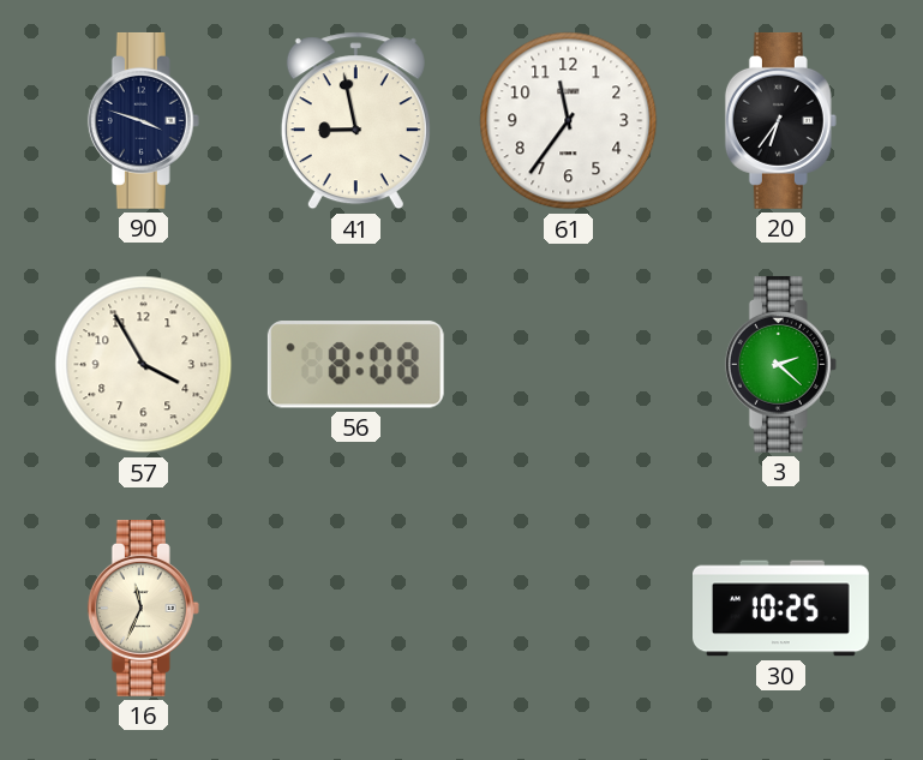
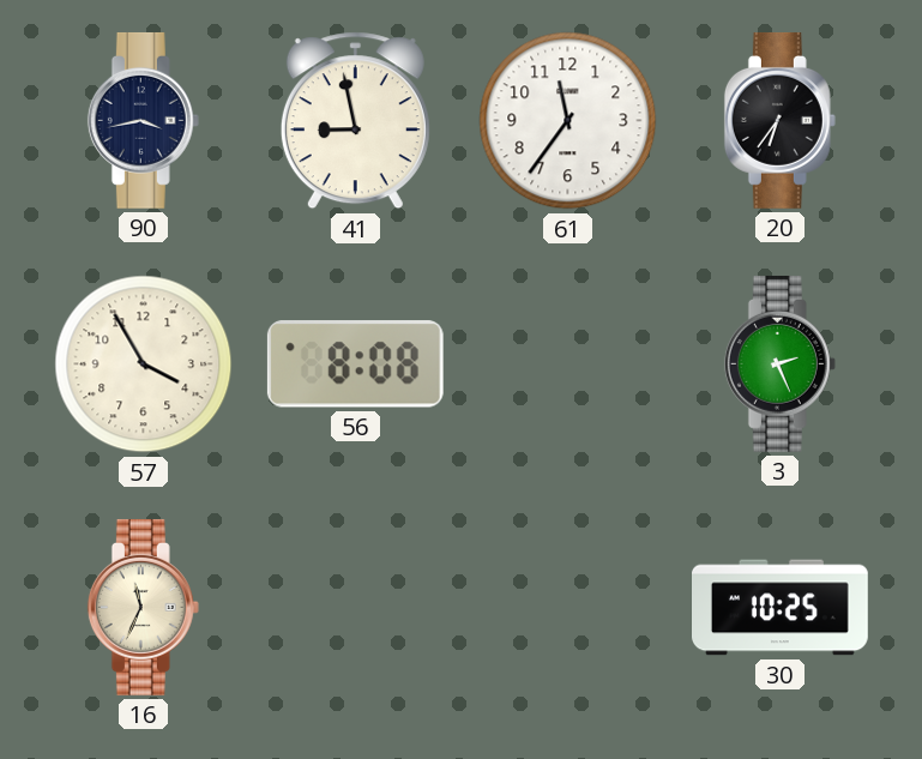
90: 3:48 -> 3:43 (143, 120)
3: 2:22 -> 2:26 (779, 363)
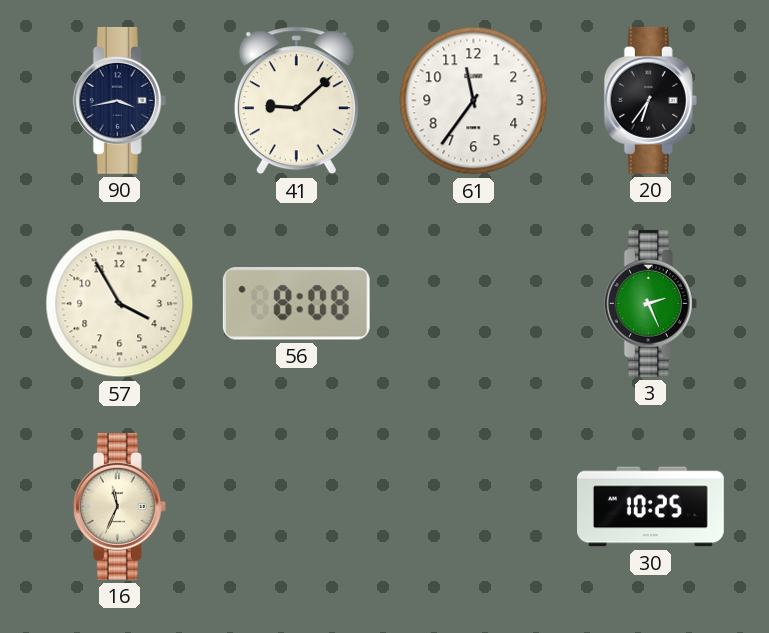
41: 8:58 -> 9:08 (296, 101)
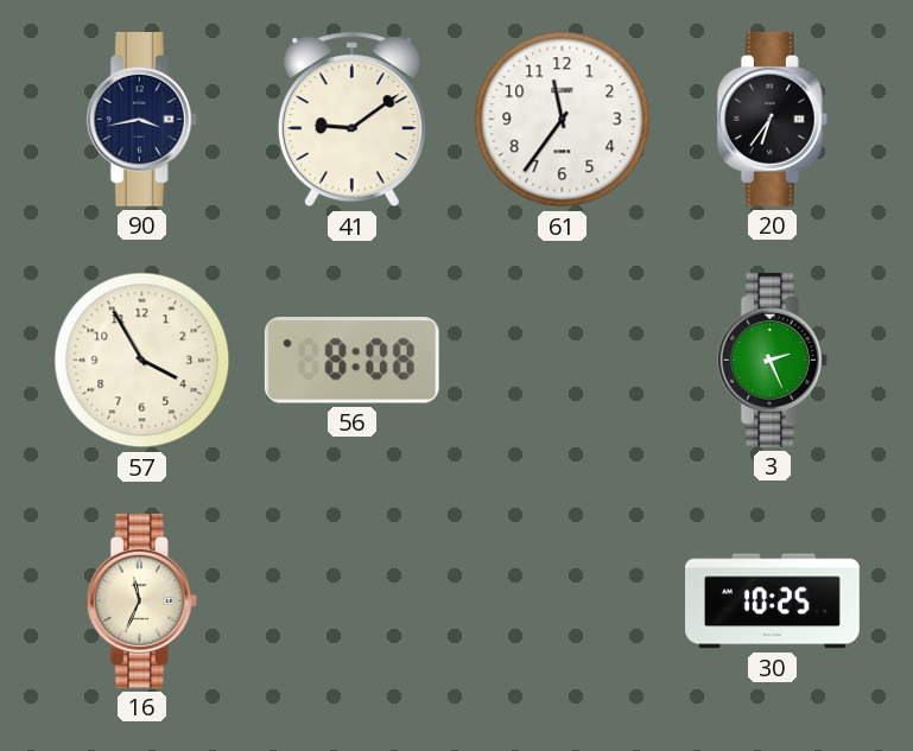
41: 9:08 -> 9:09 (351, 120)
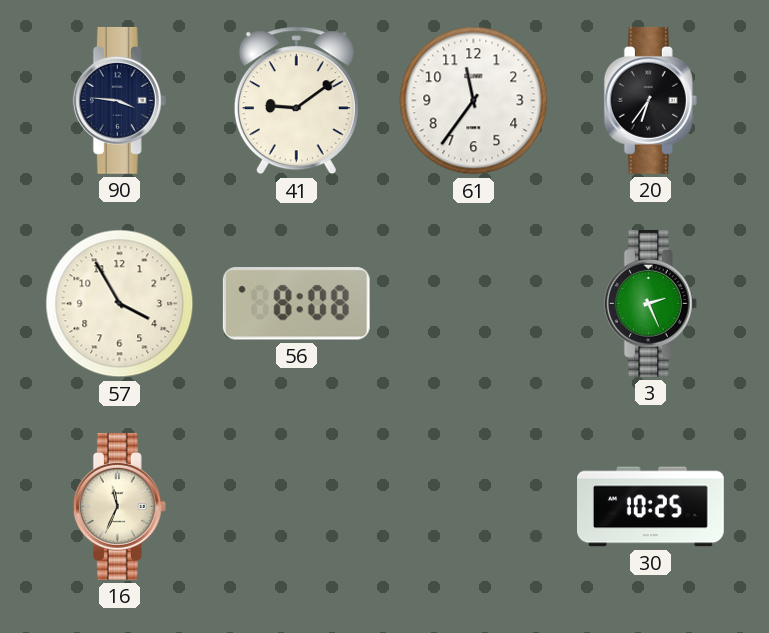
90: 3:43 -> 3:46 (119, 100)
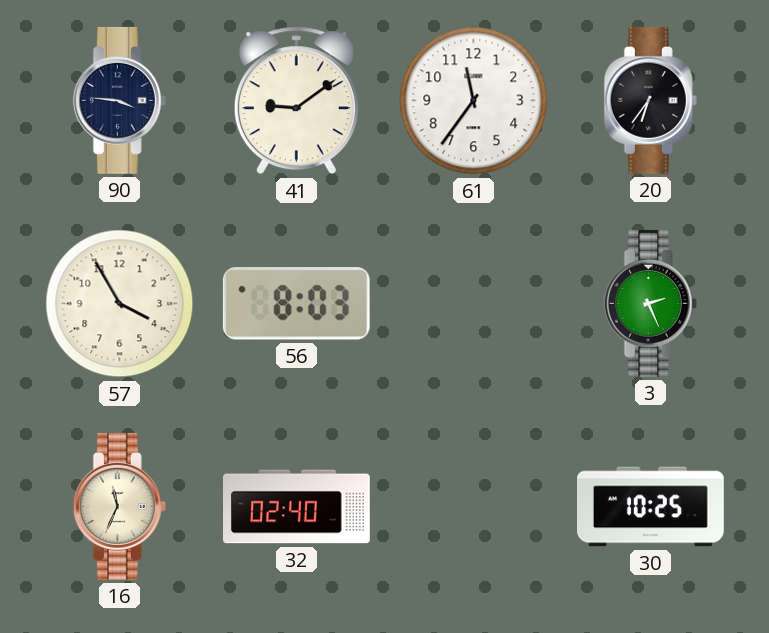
56: 8:08 -> 8:03 (296, 304)
32: none -> 02:40 (297, 507)
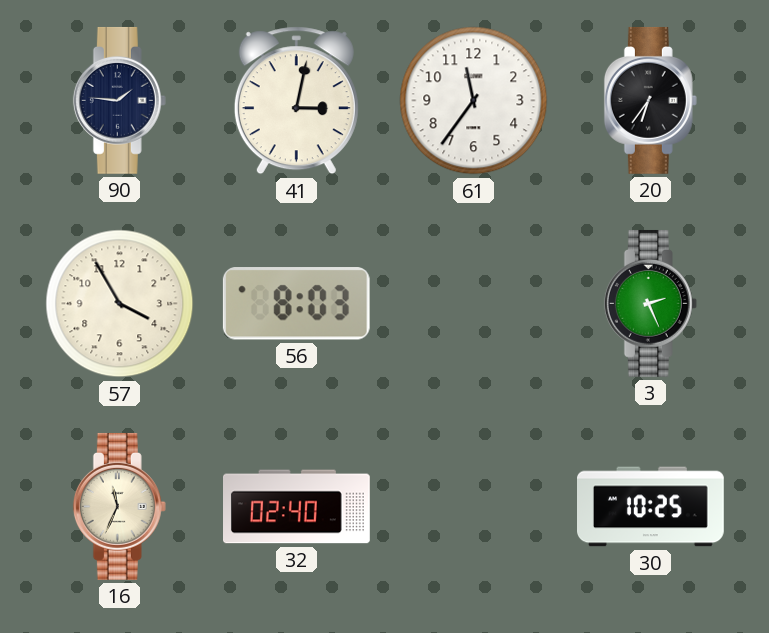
90: 3:46 -> 1:46 (119, 100)
41: 9:09 -> 3:02 (296, 101)
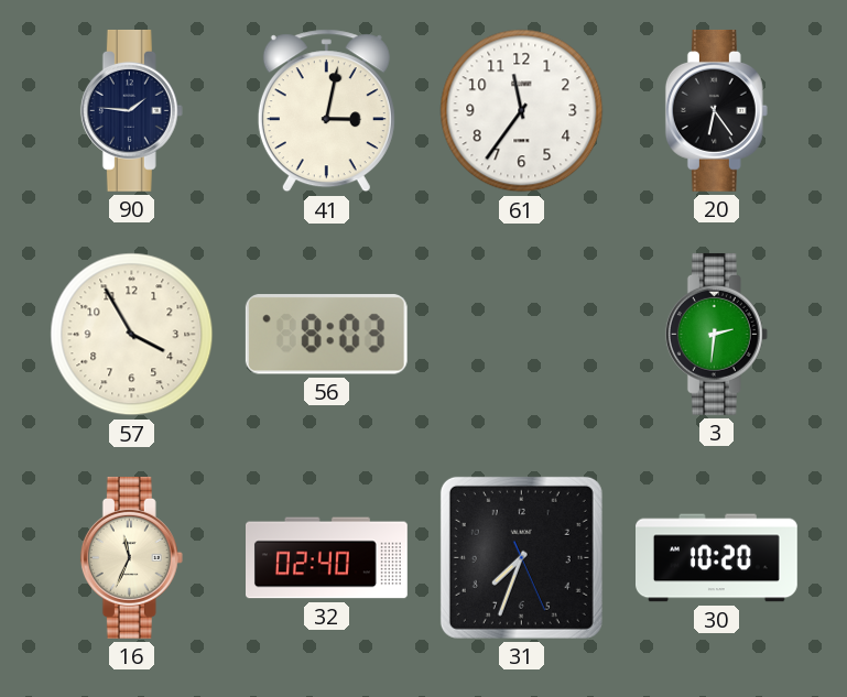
20: 6:36 -> 6:24 (716, 110)
3: 2:26 -> 2:31 (716, 334)
31: none -> 7:33 (521, 557)
30: 10:25 -> 10:20 (717, 558)
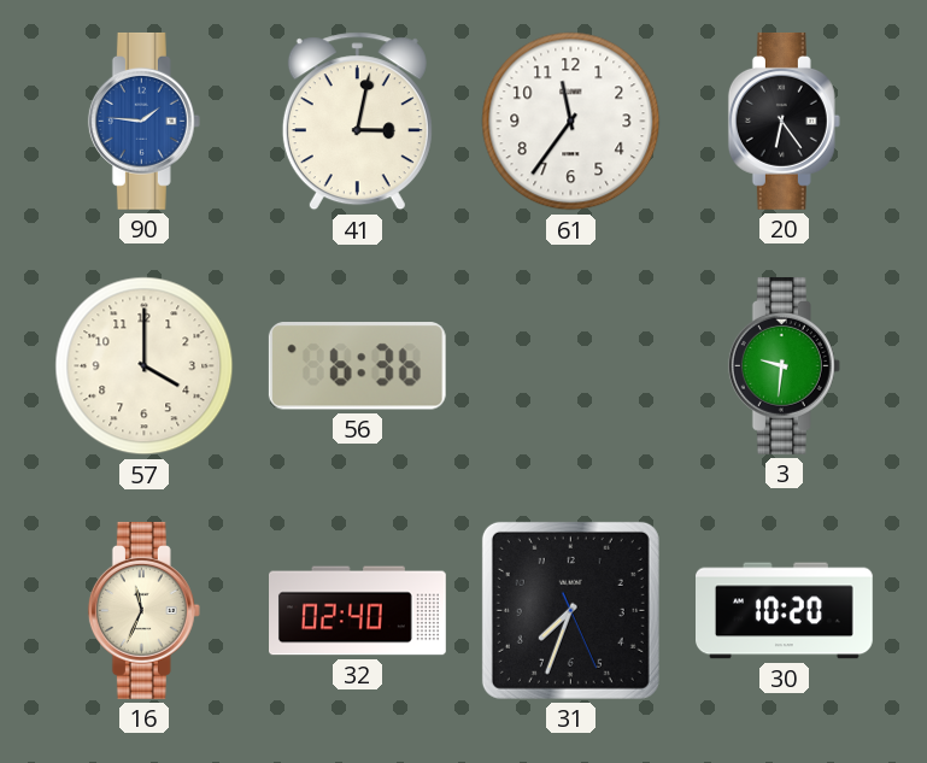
90 dial: navy -> blue (143, 121)
57: 3:55 -> 4:00 (145, 366)
56: 8:03 -> 6:36 (357, 366)
3: 2:31 -> 9:31 (784, 365)
